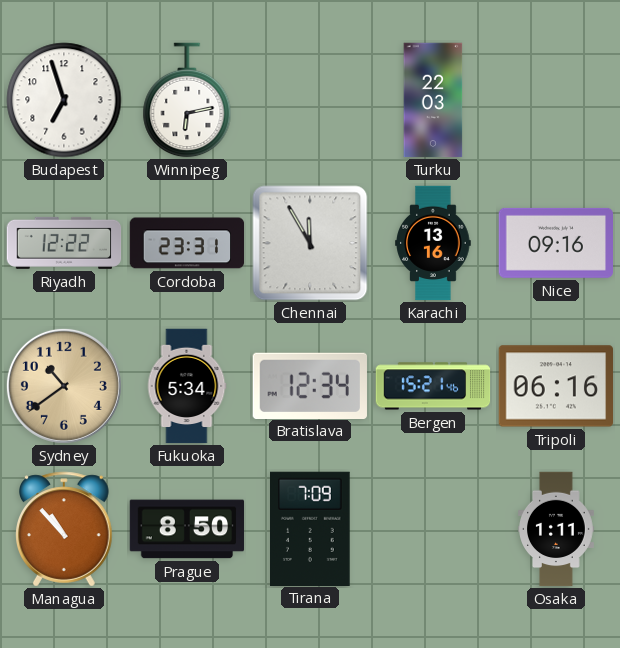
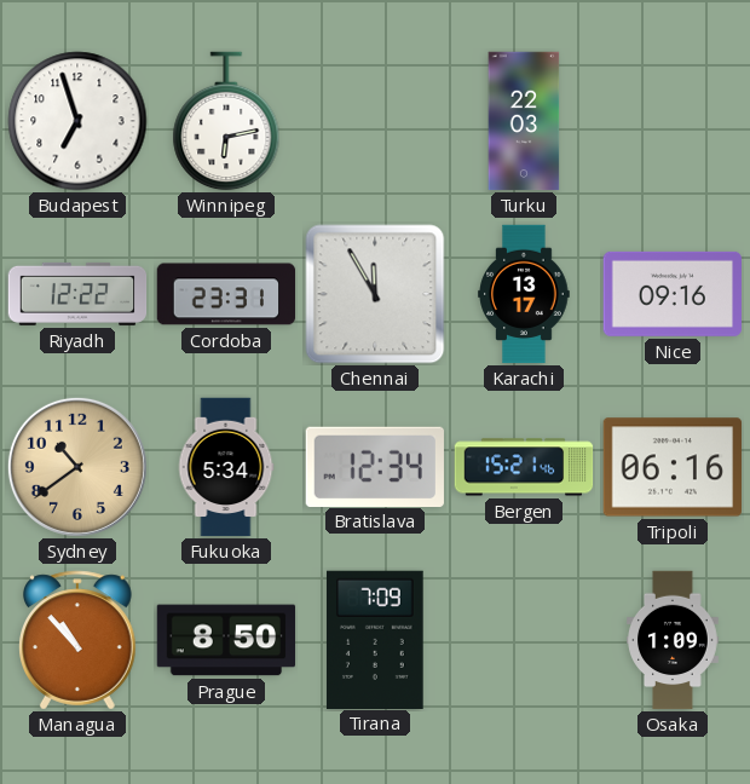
Karachi: 13:16 -> 13:17 (524, 294)
Osaka: 1:11 -> 1:09 (674, 640)
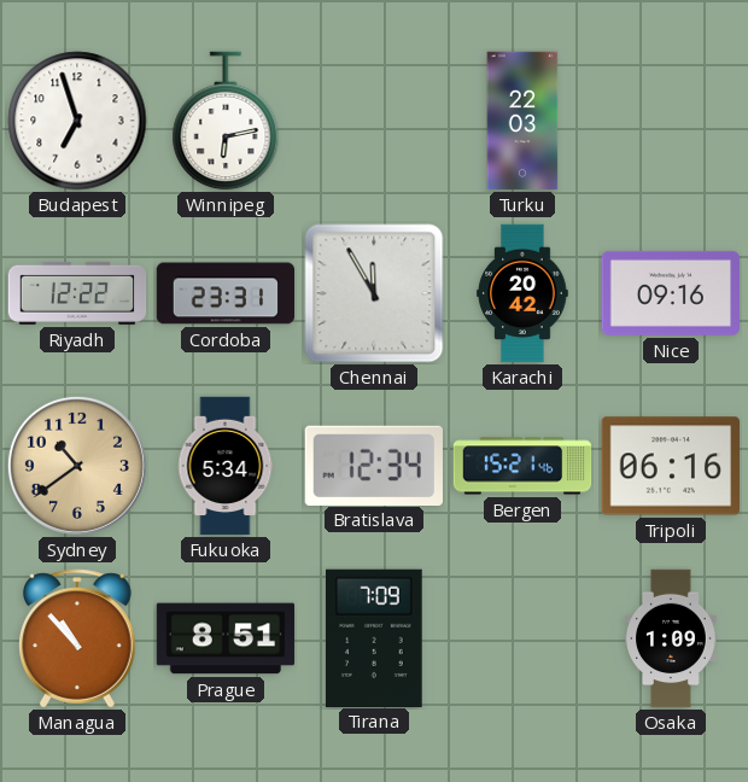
Karachi: 13:17 -> 20:42 (522, 293)
Prague: 8:50 -> 8:51 (226, 638)
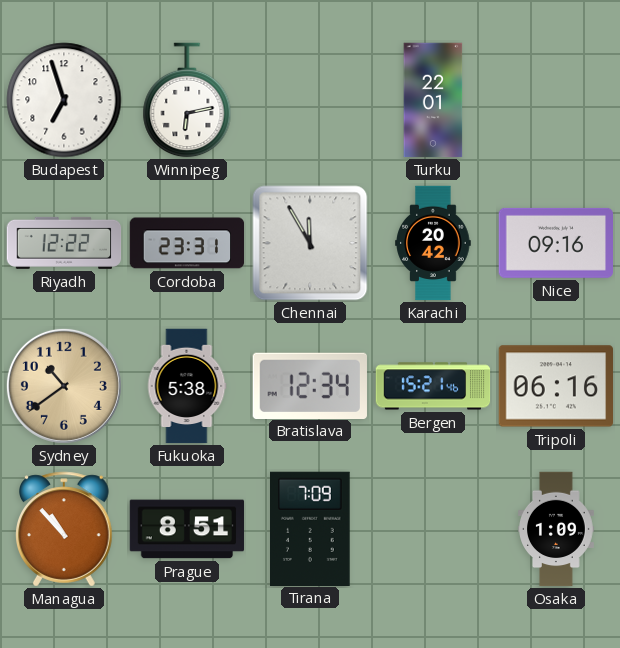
Turku: 22:03 -> 22:01 (433, 100)
Fukuoka: 5:34 -> 5:38 (187, 386)
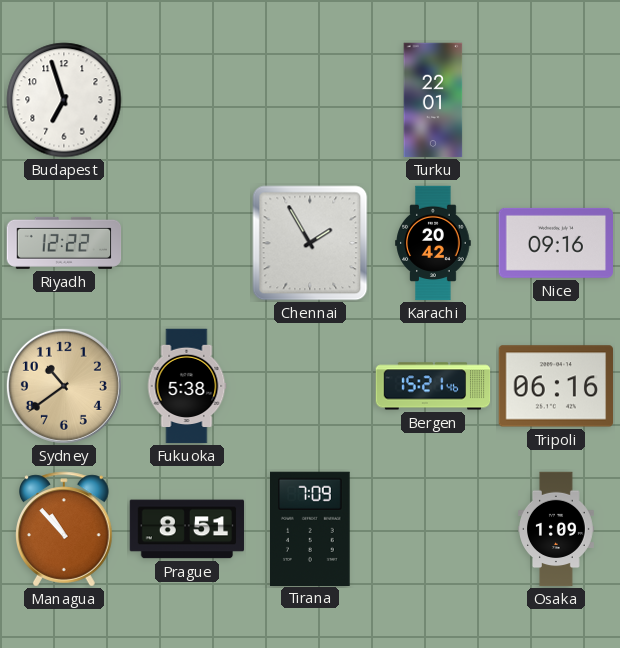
Winnipeg: 6:13 -> none (187, 100)
Cordoba: 23:31 -> none (187, 243)
Chennai: 11:55 -> 1:55 (310, 243)
Bratislava: 12:34 -> none (310, 385)
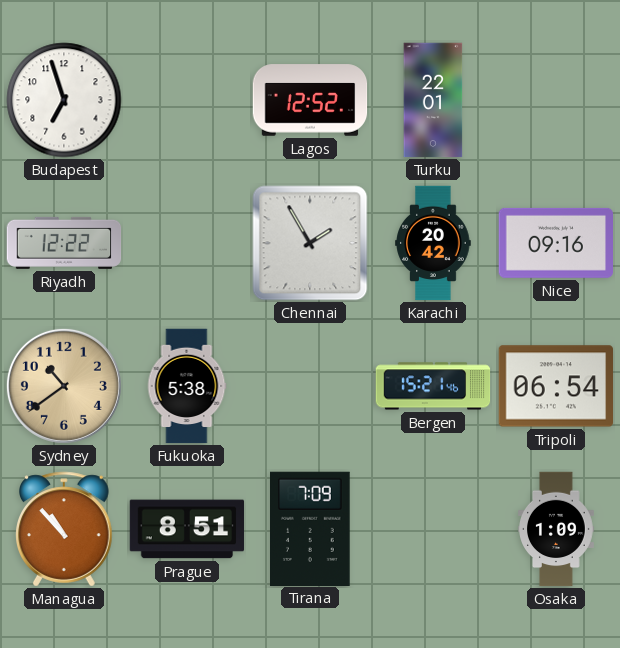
Lagos: none -> 12:52 (310, 100)
Tripoli: 06:16 -> 06:54 (556, 386)
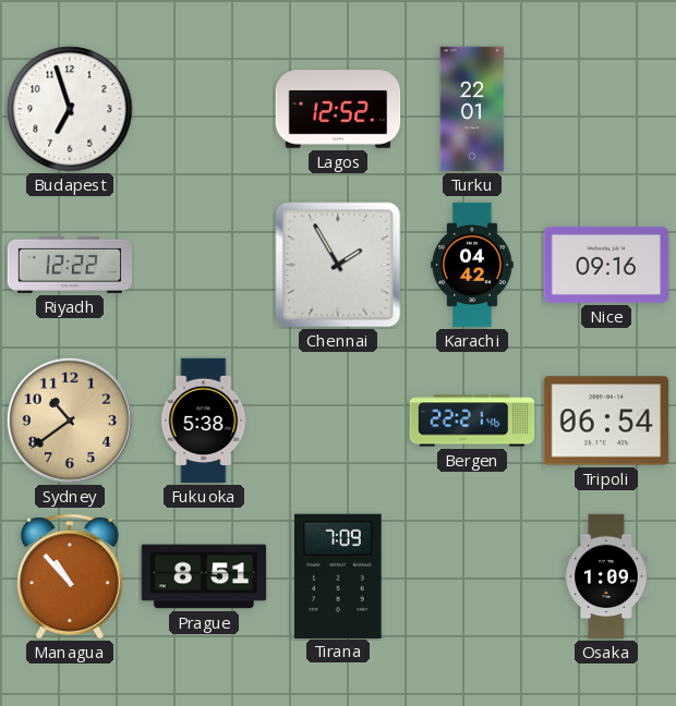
Karachi: 20:42 -> 04:42 (472, 265)
Bergen: 15:21 -> 22:21 (472, 421)
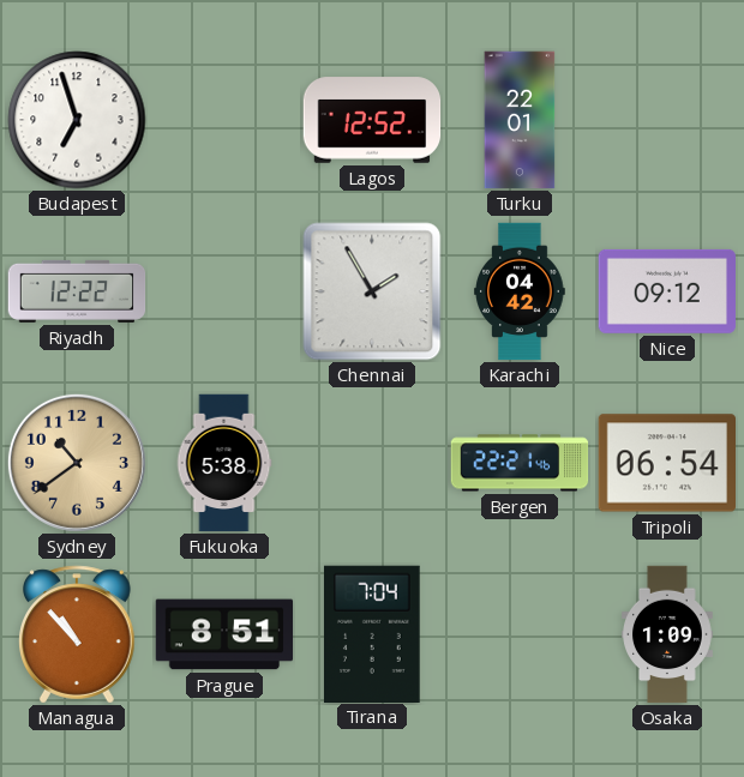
Nice: 09:16 -> 09:12 (667, 291)
Tirana: 7:09 -> 7:04 (373, 633)
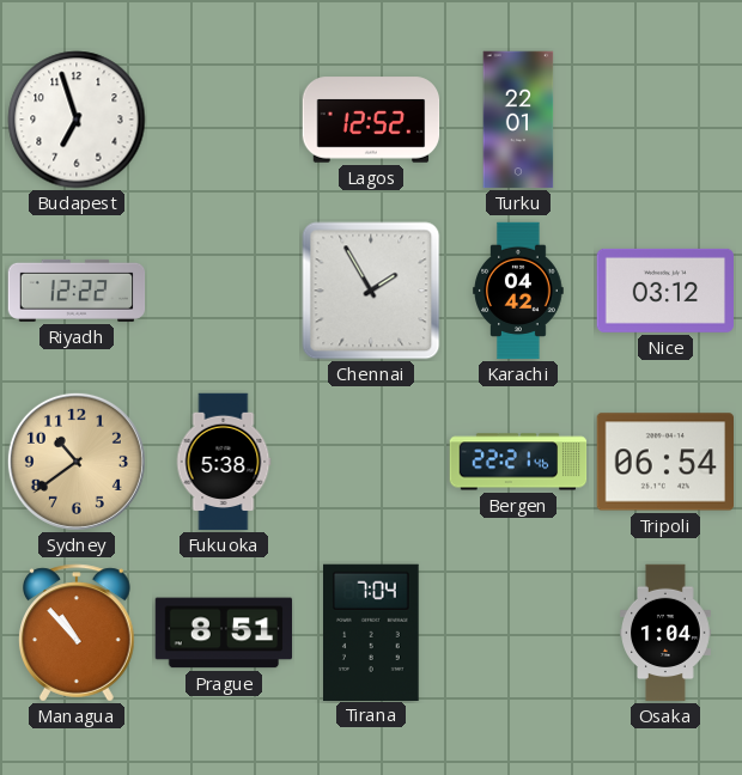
Nice: 09:12 -> 03:12 (665, 291)
Osaka: 1:09 -> 1:04 (667, 633)
